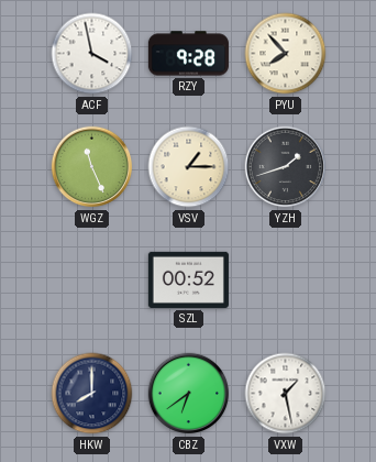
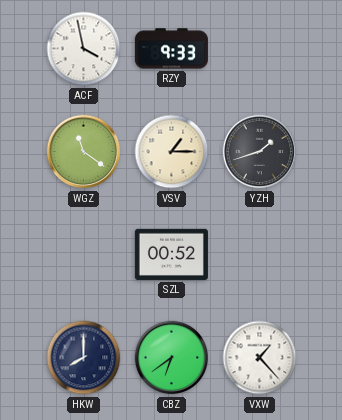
RZY: 9:28 -> 9:33 (171, 49)
PYU: 7:53 -> none (286, 54)
WGZ: 11:26 -> 11:21 (84, 152)
VXW: 1:28 -> 1:23 (260, 358)
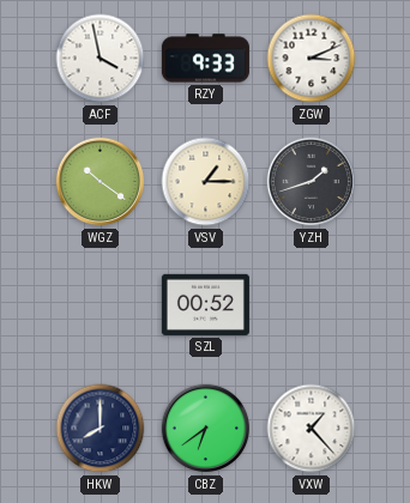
ZGW: none -> 3:11 (312, 59)
WGZ: 11:21 -> 10:21 (101, 182)
